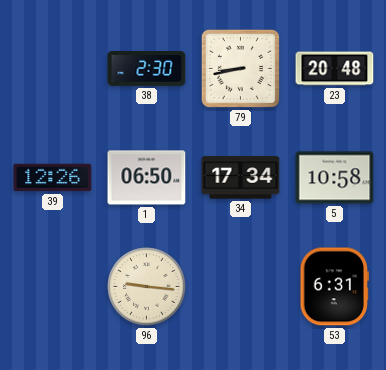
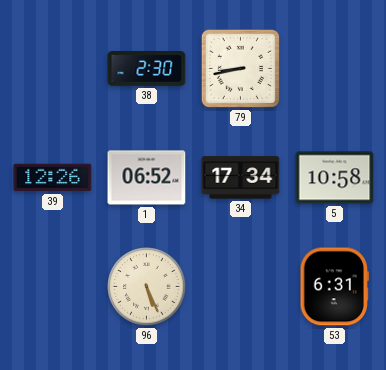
23: 20:48 -> none (335, 69)
1: 06:50 -> 06:52 (147, 178)
96: 9:16 -> 5:26 (147, 287)
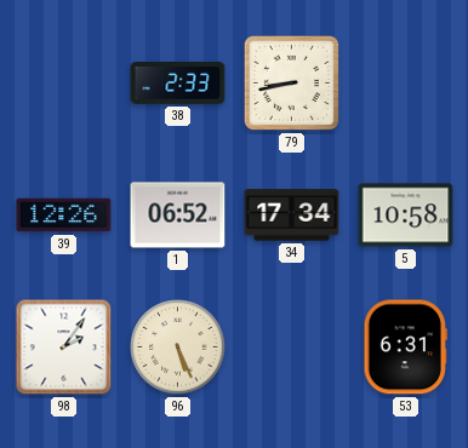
38: 2:30 -> 2:33 (178, 84)
98: none -> 2:06 (64, 348)
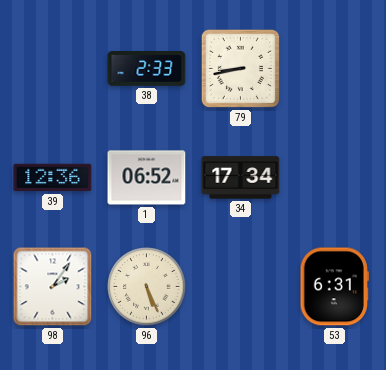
39: 12:26 -> 12:36 (53, 178)
5: 10:58 -> none (406, 216)
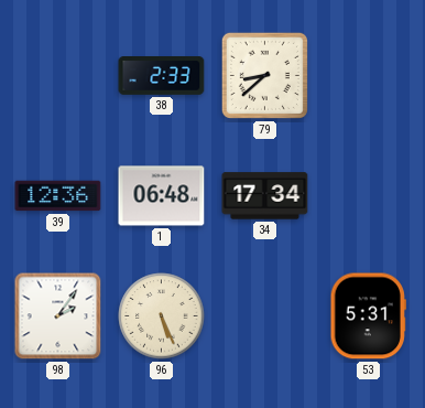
79: 8:43 -> 8:38 (264, 75)
1: 06:52 -> 06:48 (162, 196)
53: 6:31 -> 5:31 (368, 316)
